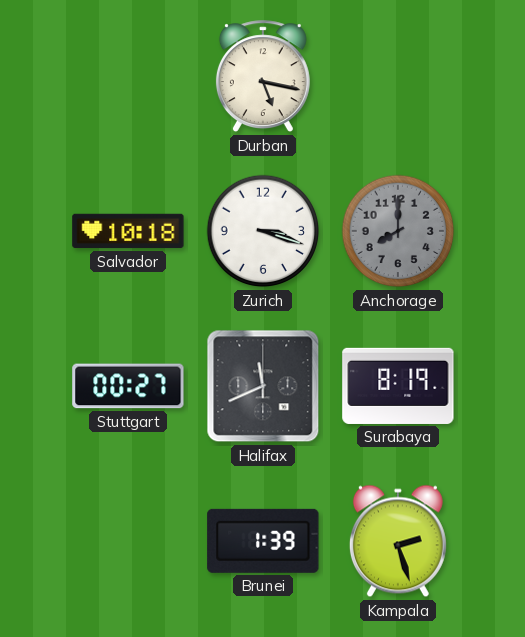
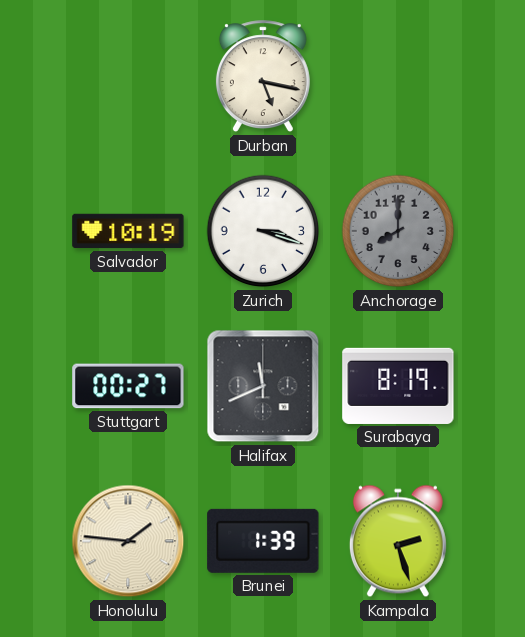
Salvador: 10:18 -> 10:19 (128, 231)
Honolulu: none -> 1:46 (128, 541)
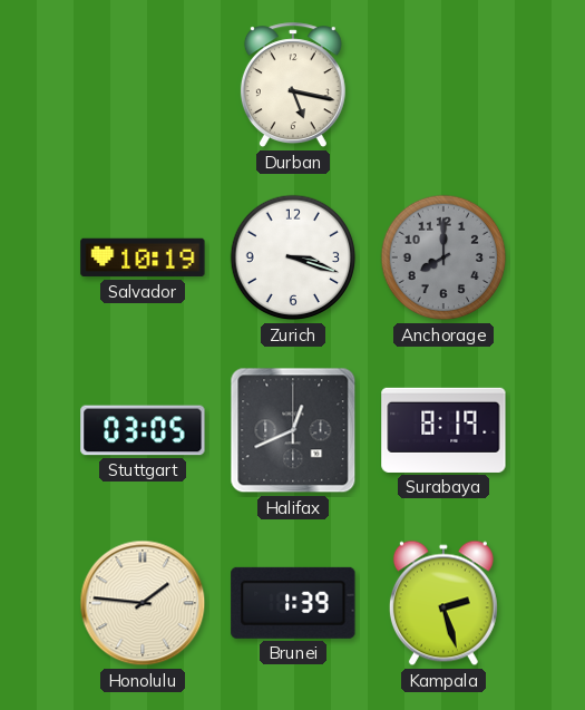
Stuttgart: 00:27 -> 03:05 (143, 430)
Halifax: 11:41 -> 12:41 (293, 430)
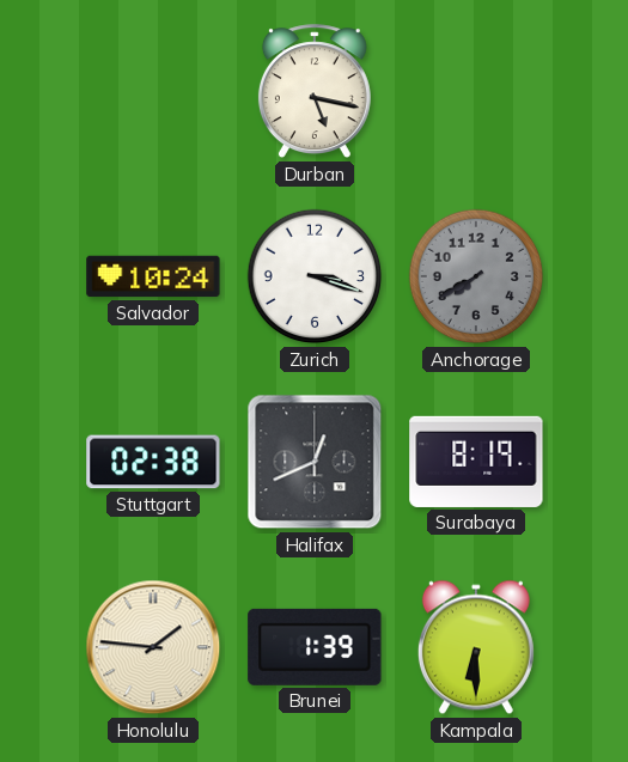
Salvador: 10:19 -> 10:24 (153, 276)
Anchorage: 8:00 -> 7:40 (476, 276)
Stuttgart: 03:05 -> 02:38 (153, 462)
Kampala: 2:27 -> 6:30 (476, 647)
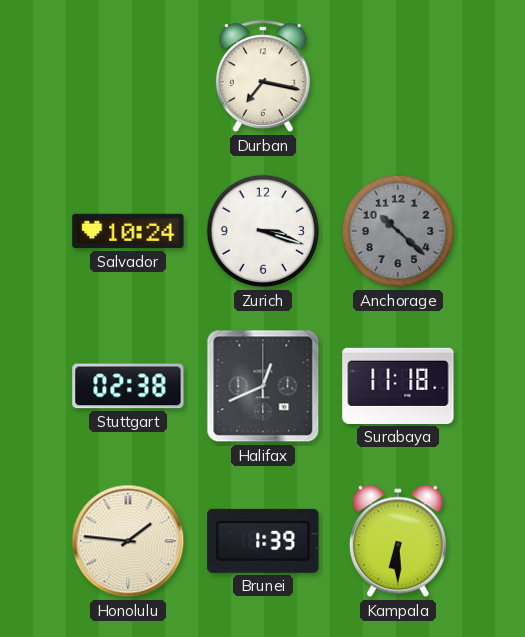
Durban: 5:17 -> 7:17 (263, 77)
Anchorage: 7:40 -> 10:22 (398, 231)
Surabaya: 8:19 -> 11:18 (398, 386)
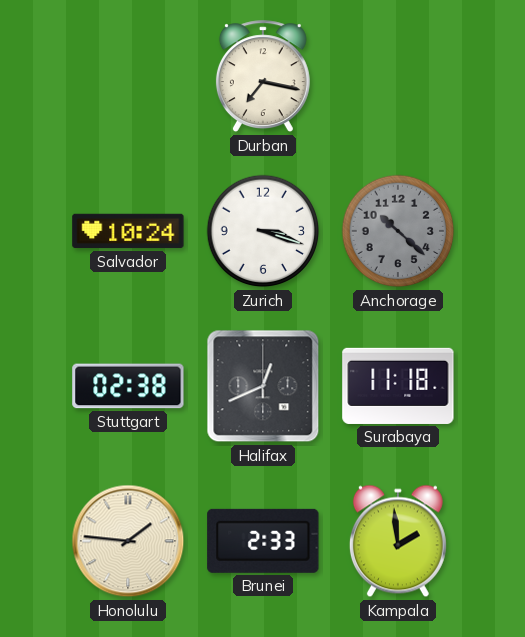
Brunei: 1:39 -> 2:33 (263, 541)
Kampala: 6:30 -> 1:59 (398, 541)
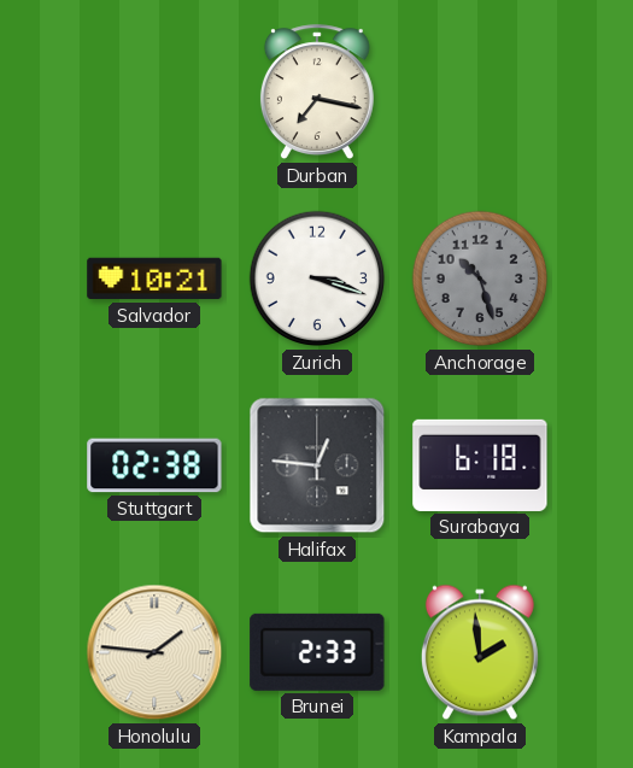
Salvador: 10:24 -> 10:21 (154, 279)
Anchorage: 10:22 -> 10:27 (480, 279)
Halifax: 12:41 -> 12:46 (317, 465)
Surabaya: 11:18 -> 6:18 (480, 465)
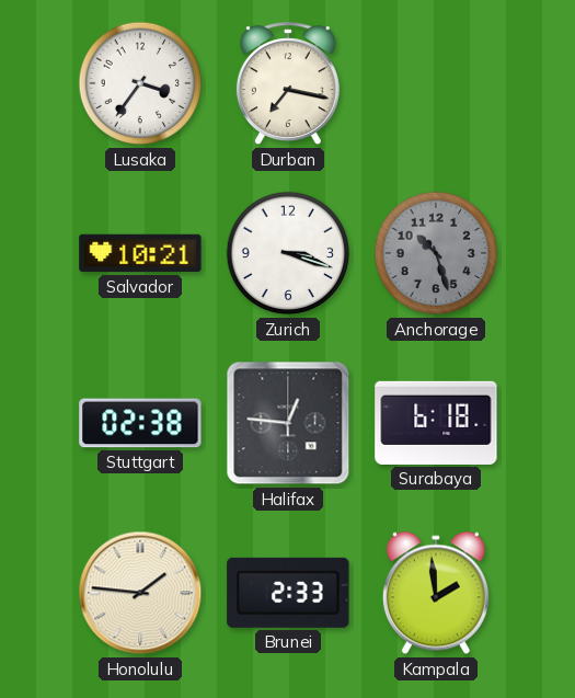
Lusaka: none -> 3:36 (140, 83)
